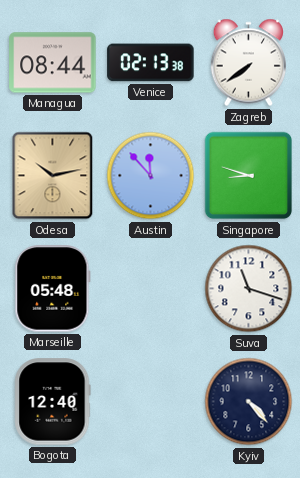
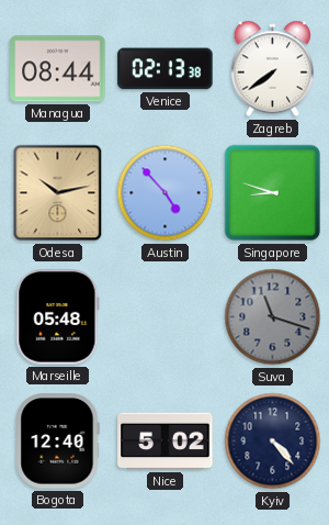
Austin: 11:53 -> 4:53 (166, 193)
Suva dial: white -> grey (273, 317)
Nice: none -> 5:02 (166, 442)
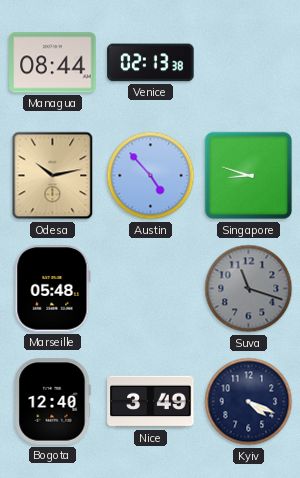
Zagreb: 7:39 -> none (272, 69)
Nice: 5:02 -> 3:49 (151, 402)
Kyiv: 4:23 -> 4:19 (249, 402)
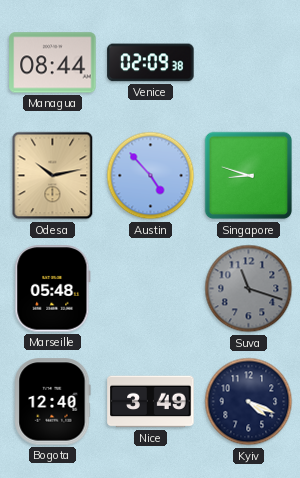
Venice: 02:13 -> 02:09 (151, 63)
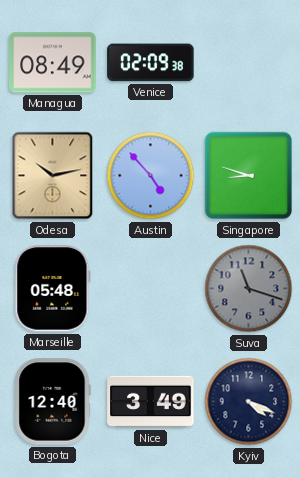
Managua: 08:44 -> 08:49 (53, 63)
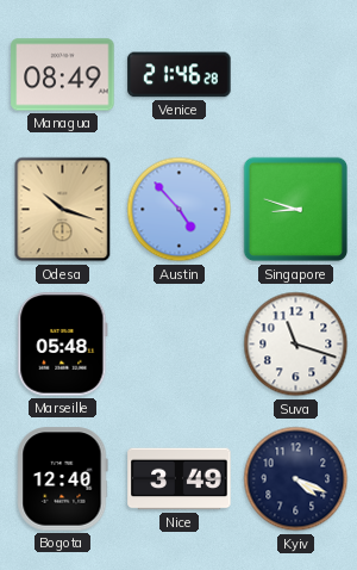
Venice: 02:09 -> 21:46 (180, 75)
Odesa: 10:13 -> 10:18 (63, 210)
Suva dial: grey -> white (296, 345)
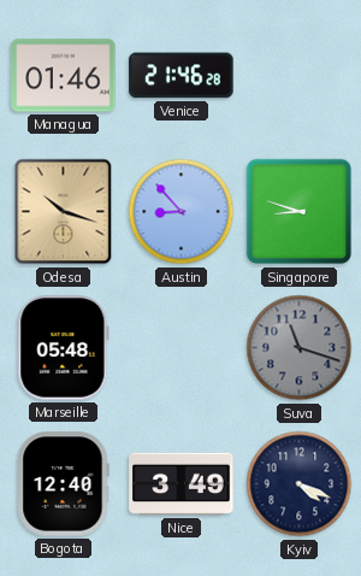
Managua: 08:49 -> 01:46 (64, 76)
Austin: 4:53 -> 8:53 (182, 212)
Suva dial: white -> grey (300, 348)
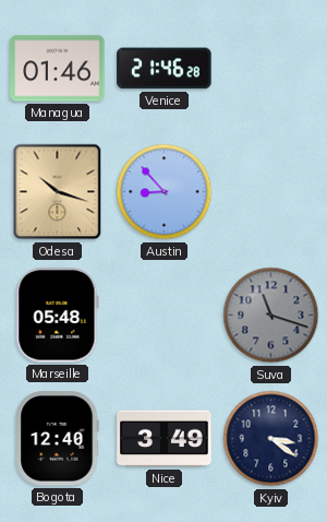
Singapore: 8:48 -> none (300, 212)
Kyiv: 4:19 -> 3:21 (271, 439)
